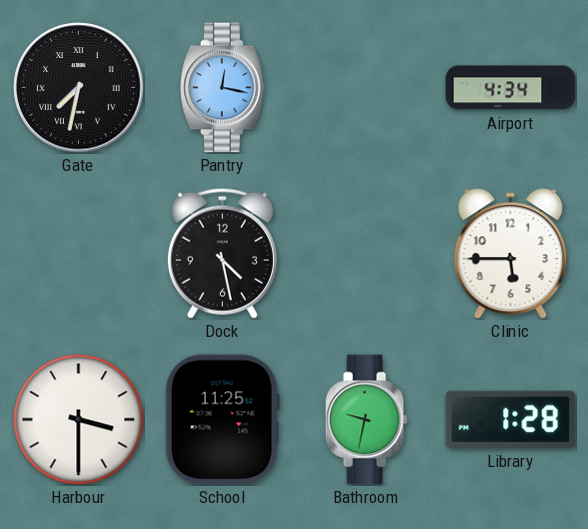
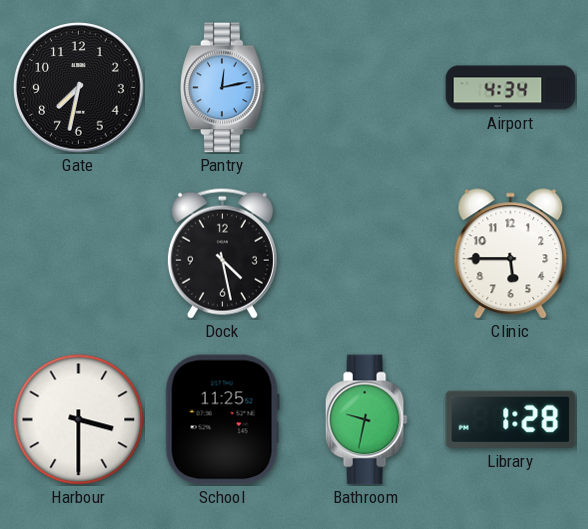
Gate numerals: Roman -> Arabic (79, 88)
Pantry: 12:17 -> 12:13 (223, 88)
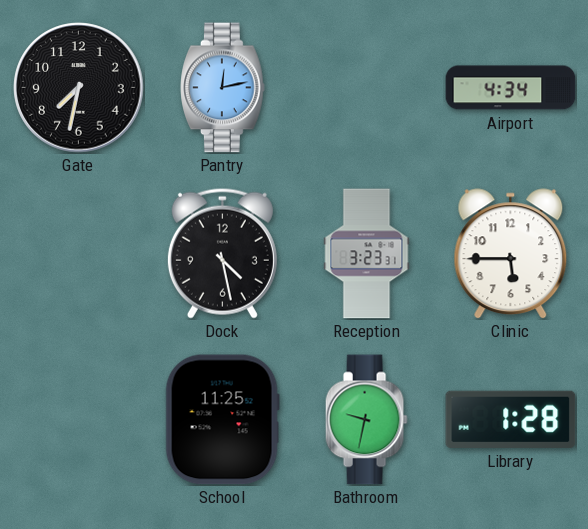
Reception: none -> 3:23 (367, 254)
Harbour: 3:30 -> none (79, 420)
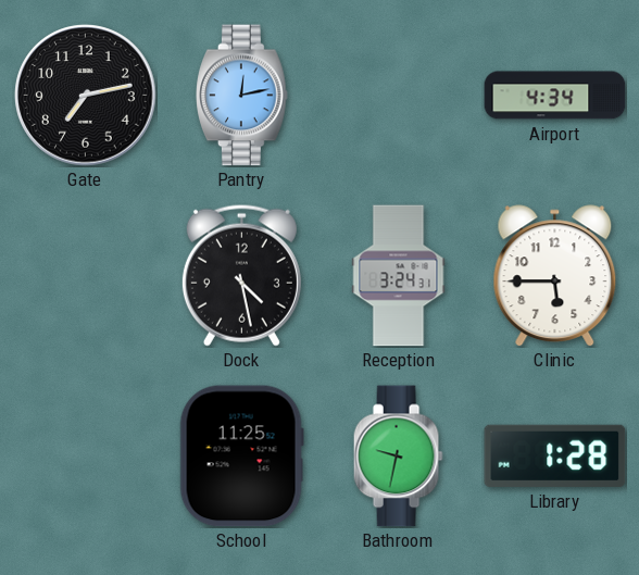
Gate: 7:32 -> 7:13 (86, 96)
Reception: 3:23 -> 3:24 (399, 276)
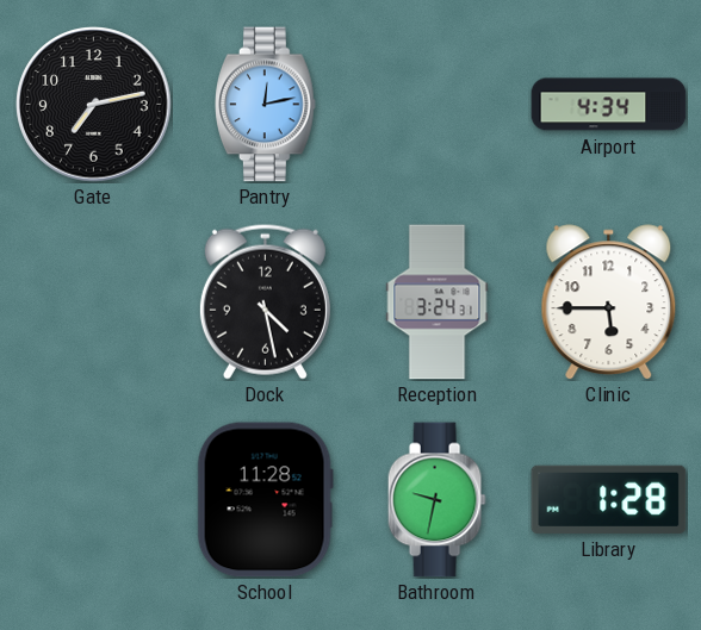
School: 11:25 -> 11:28 (265, 500)
